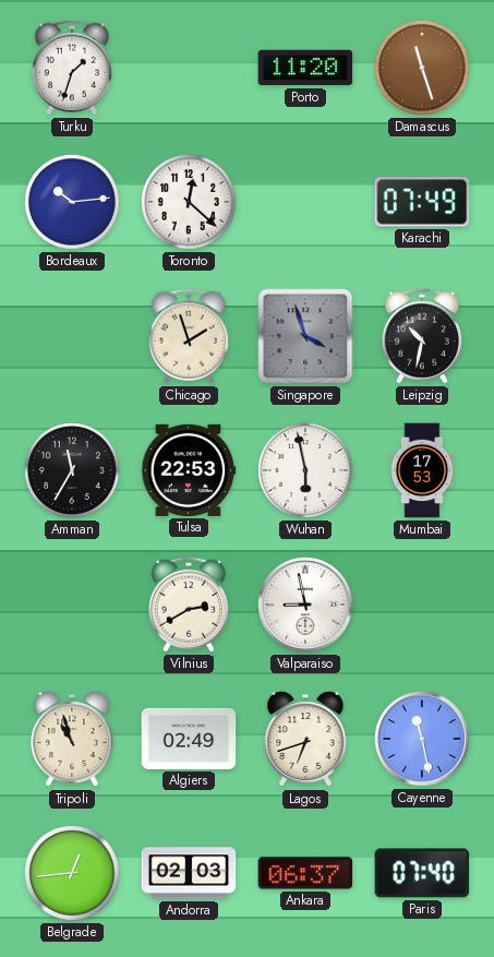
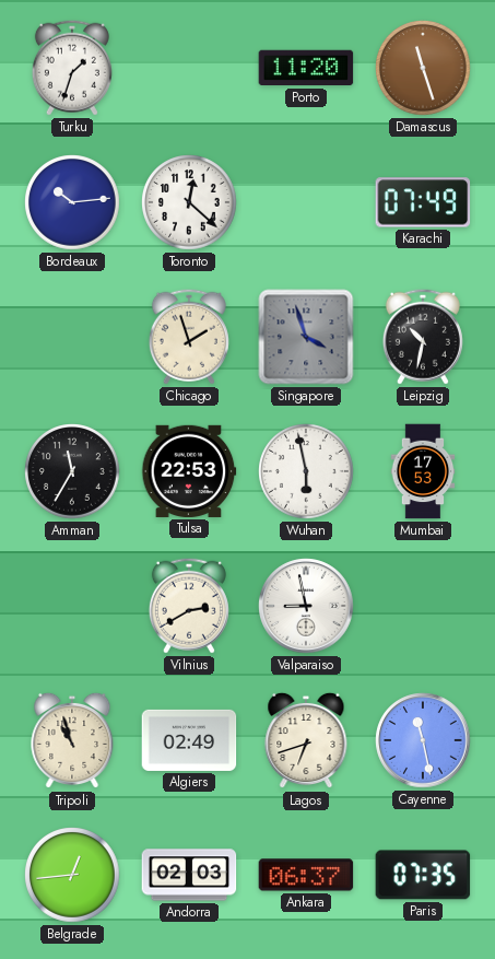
Paris: 07:40 -> 07:35 (423, 875)
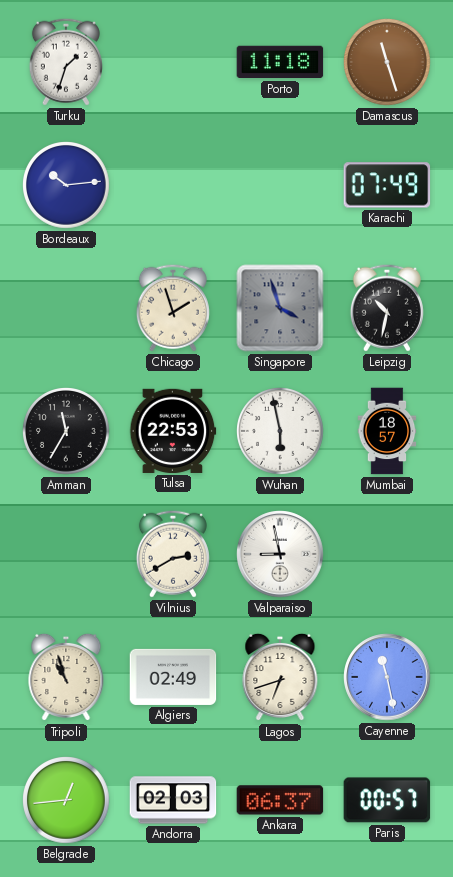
Porto: 11:20 -> 11:18 (280, 62)
Toronto: 12:22 -> none (189, 202)
Mumbai: 17:53 -> 18:57 (387, 431)
Paris: 07:35 -> 00:57 (387, 800)
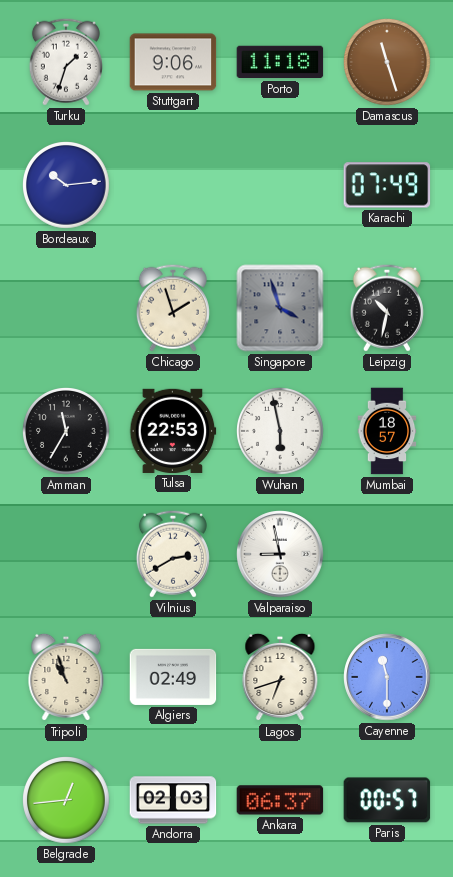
Stuttgart: none -> 9:06 (173, 62)
Cayenne: 11:28 -> 11:30 (387, 677)
